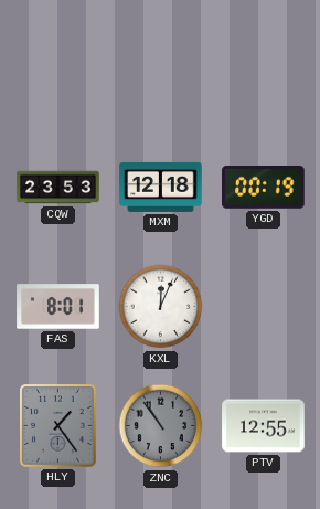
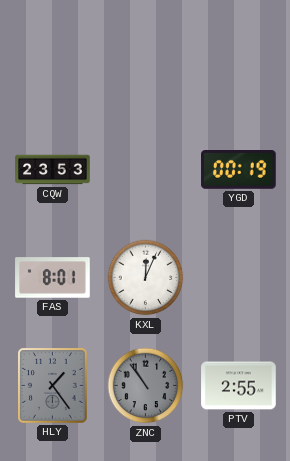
MXM: 12:18 -> none (161, 187)
PTV: 12:55 -> 2:55 (239, 386)
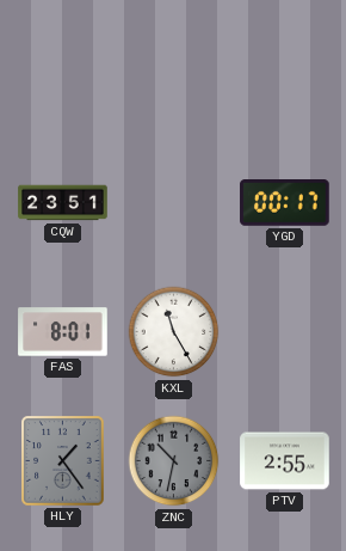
CQW: 23:53 -> 23:51 (63, 203)
YGD: 00:19 -> 00:17 (285, 203)
KXL: 12:04 -> 11:25 (174, 332)
ZNC: 10:54 -> 10:32 (174, 461)
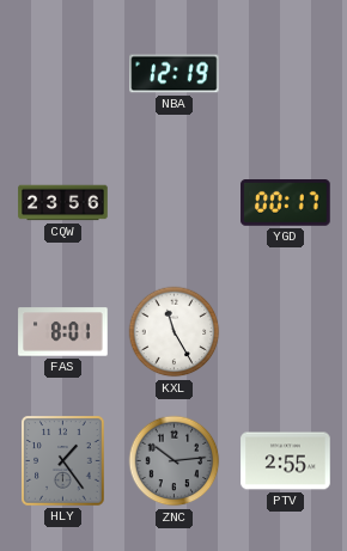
NBA: none -> 12:19 (175, 74)
CQW: 23:51 -> 23:56 (63, 203)
ZNC: 10:32 -> 10:14 (175, 461)
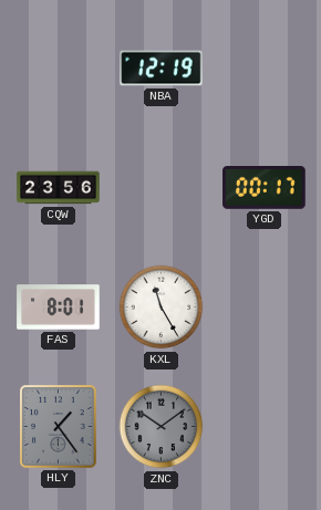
ZNC: 10:14 -> 10:09 (162, 427)
PTV: 2:55 -> none (286, 461)
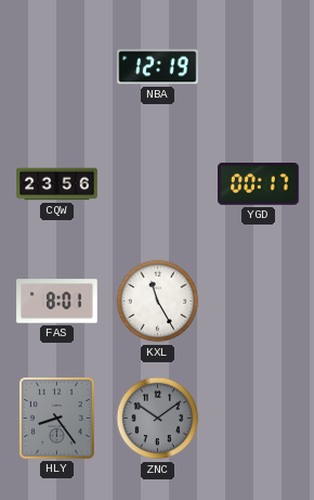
HLY: 1:24 -> 8:24 (57, 419)
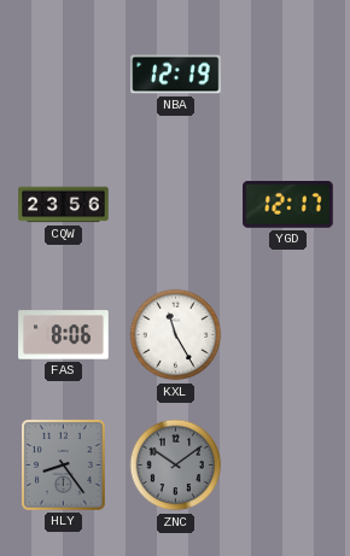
YGD: 00:17 -> 12:17 (288, 205)
FAS: 8:01 -> 8:06 (64, 335)
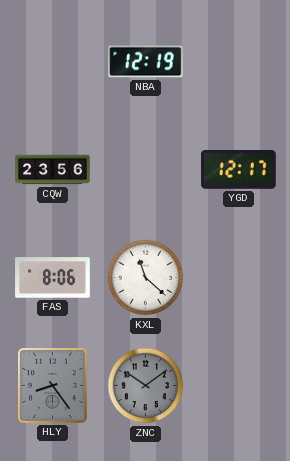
KXL: 11:25 -> 11:22 (146, 278)
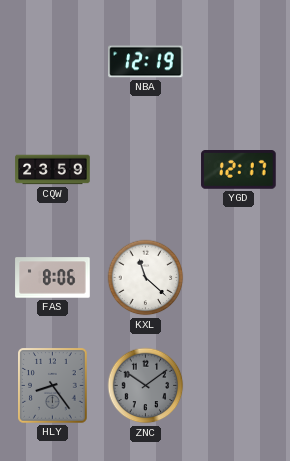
CQW: 23:56 -> 23:59 (53, 170)
